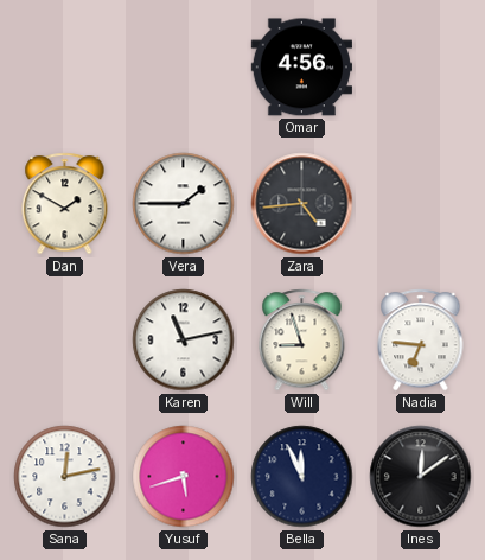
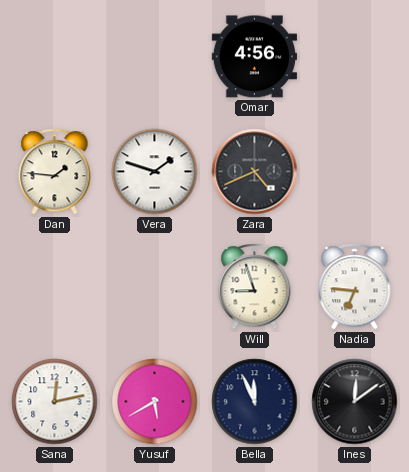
Dan: 1:50 -> 1:46 (55, 172)
Vera: 1:45 -> 1:48 (155, 172)
Zara: 4:44 -> 4:41 (255, 172)
Karen: 11:13 -> none (184, 341)
Yusuf: 5:42 -> 5:40 (155, 402)
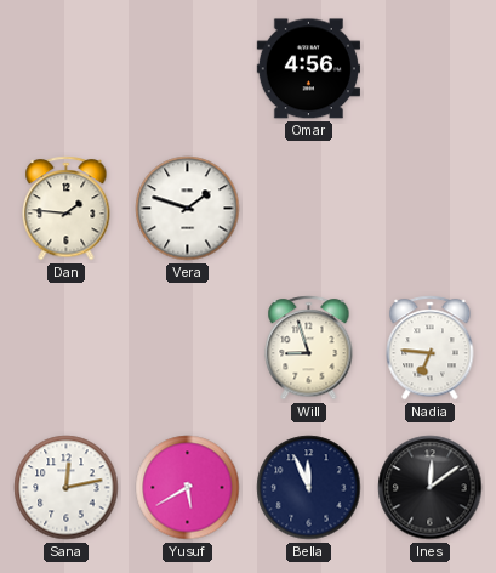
Zara: 4:41 -> none (255, 172)
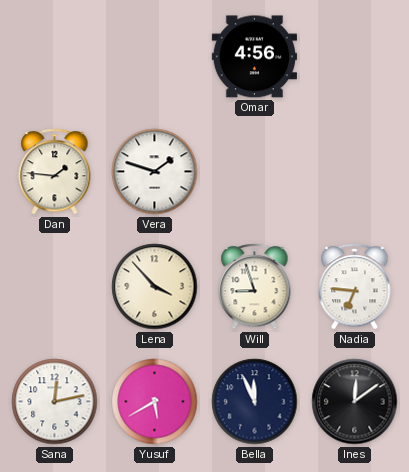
Lena: none -> 3:53 (155, 287)
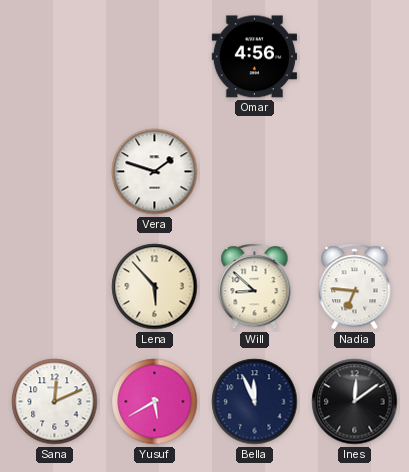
Dan: 1:46 -> none (55, 172)
Lena: 3:53 -> 5:53 (155, 287)
Will: 8:57 -> 8:52 (255, 287)
Sana: 12:13 -> 12:11 (55, 402)
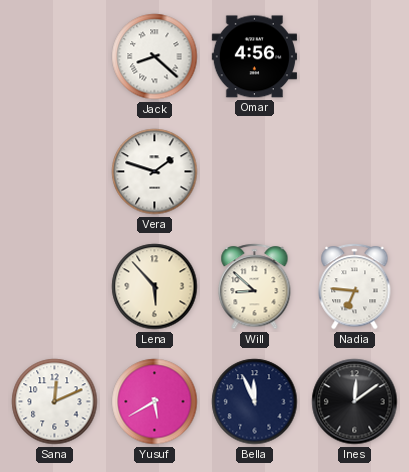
Jack: none -> 8:22 (155, 57)
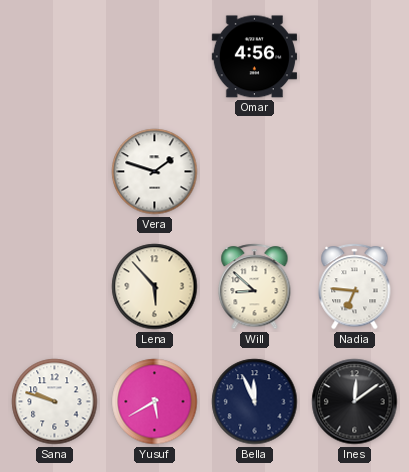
Jack: 8:22 -> none (155, 57)
Sana: 12:11 -> 9:48 (55, 402)
